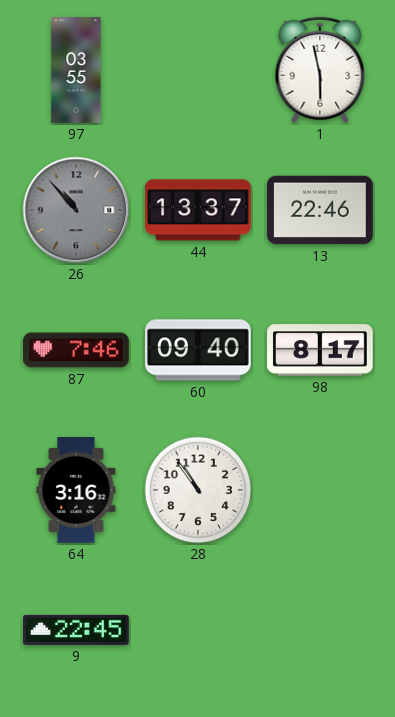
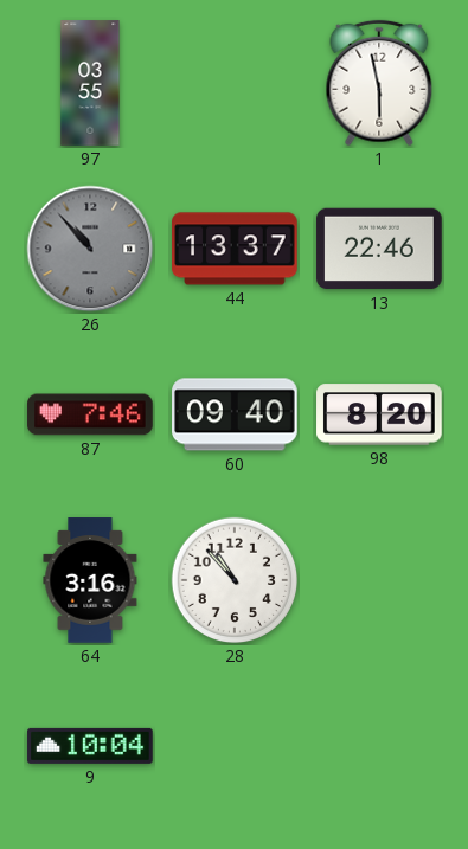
98: 8:17 -> 8:20 (379, 414)
28: 10:54 -> 10:53 (235, 580)
9: 22:45 -> 10:04 (90, 746)
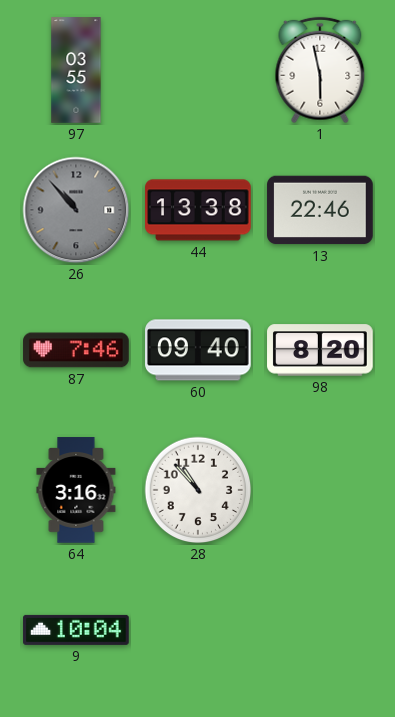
44: 13:37 -> 13:38 (198, 210)
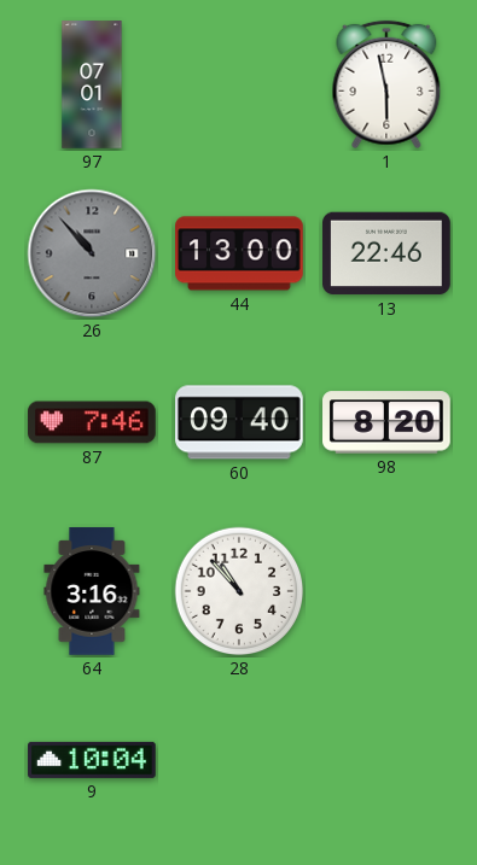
97: 03:55 -> 07:01 (92, 84)
44: 13:38 -> 13:00 (239, 253)
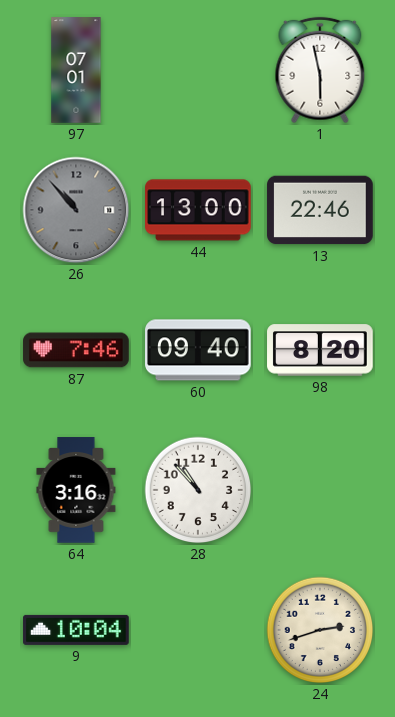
24: none -> 2:42 (320, 630)
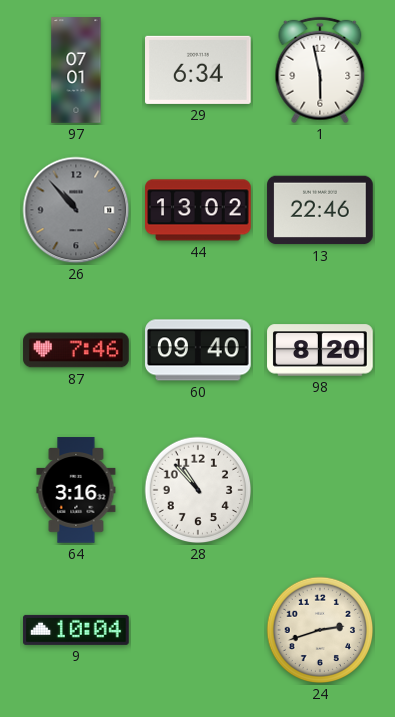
29: none -> 6:34 (199, 70)
44: 13:00 -> 13:02 (198, 210)
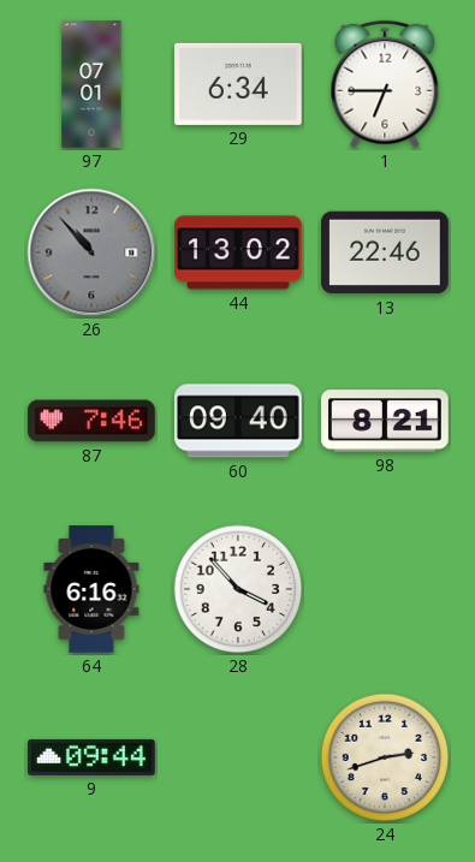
1: 5:58 -> 6:45 (385, 84)
98: 8:20 -> 8:21 (385, 421)
64: 3:16 -> 6:16 (91, 589)
28: 10:53 -> 3:53 (238, 589)
9: 10:04 -> 09:44 (91, 757)
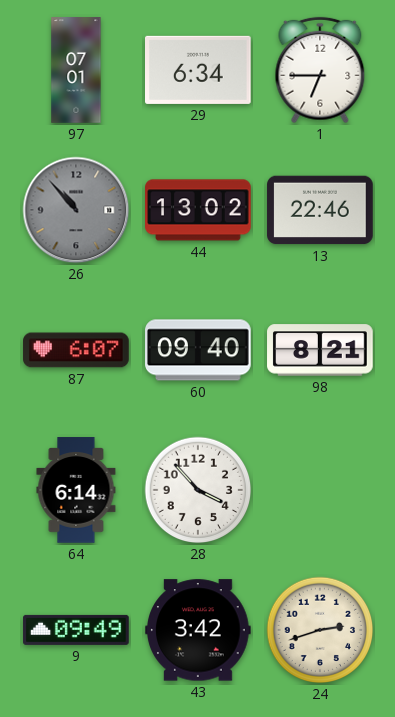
87: 7:46 -> 6:07 (76, 350)
64: 6:16 -> 6:14 (76, 490)
9: 09:44 -> 09:49 (76, 630)
43: none -> 3:42 (199, 630)
